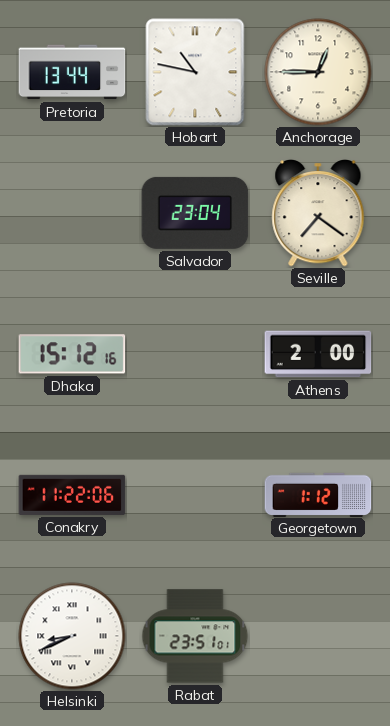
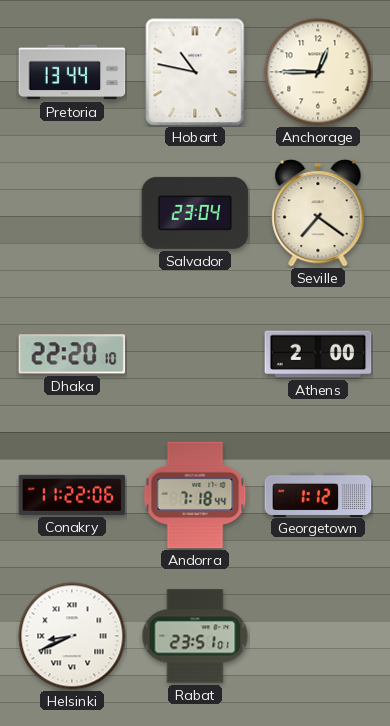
Dhaka: 15:12 -> 22:20 (72, 354)
Andorra: none -> 7:18 (195, 495)
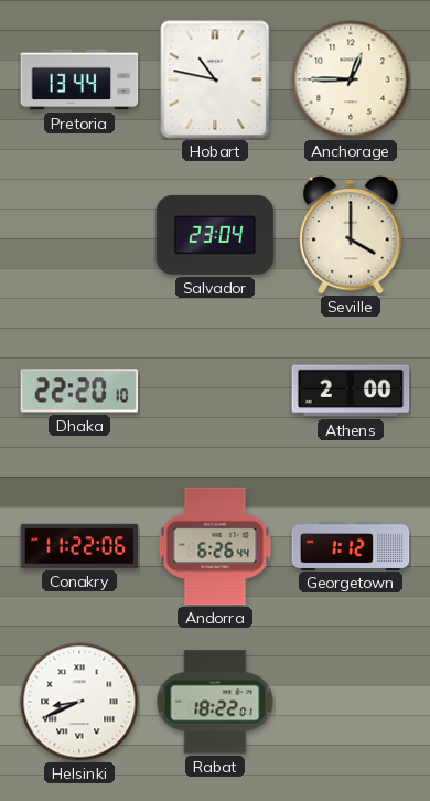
Seville: 7:21 -> 4:00 (351, 236)
Andorra: 7:18 -> 6:26 (215, 546)
Rabat: 23:51 -> 18:22 (215, 702)
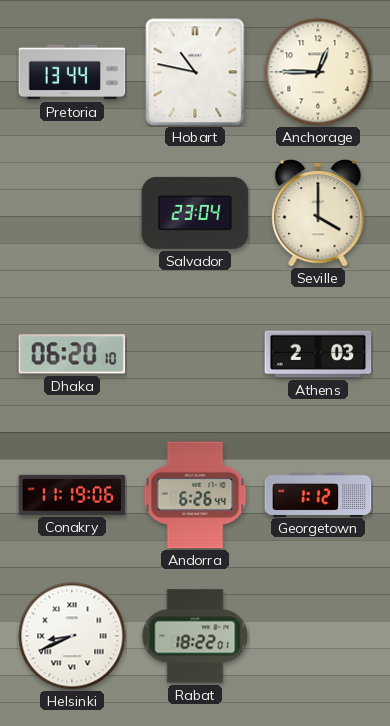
Dhaka: 22:20 -> 06:20 (72, 354)
Athens: 2:00 -> 2:03 (318, 354)
Conakry: 11:22 -> 11:19 (72, 495)
